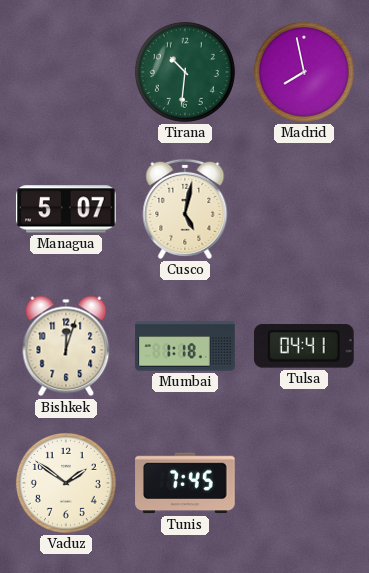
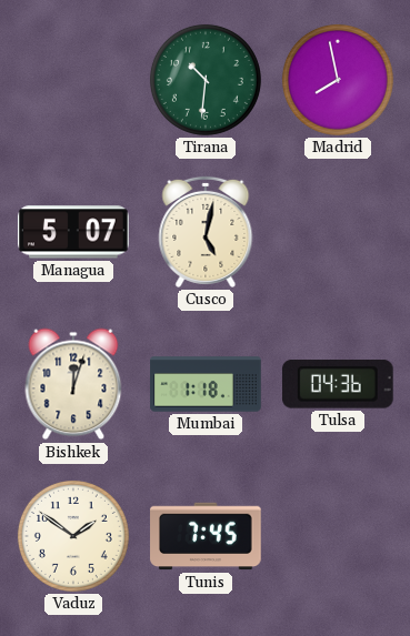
Tulsa: 04:41 -> 04:36 (338, 384)
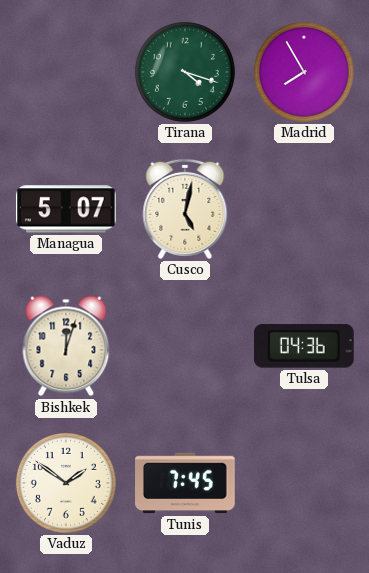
Tirana: 10:31 -> 4:18 (185, 72)
Madrid: 7:58 -> 7:55 (304, 72)
Mumbai: 1:18 -> none (206, 384)
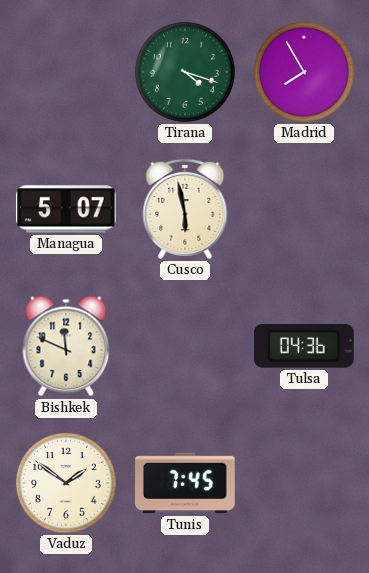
Cusco: 5:02 -> 5:58 (185, 209)
Bishkek: 12:03 -> 11:49 (66, 346)
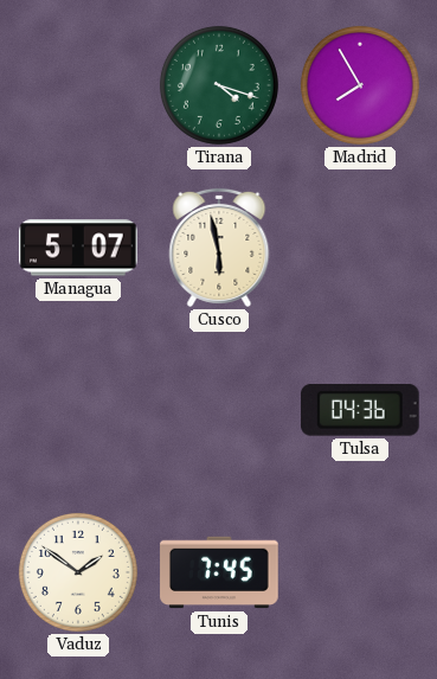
Bishkek: 11:49 -> none (66, 346)
